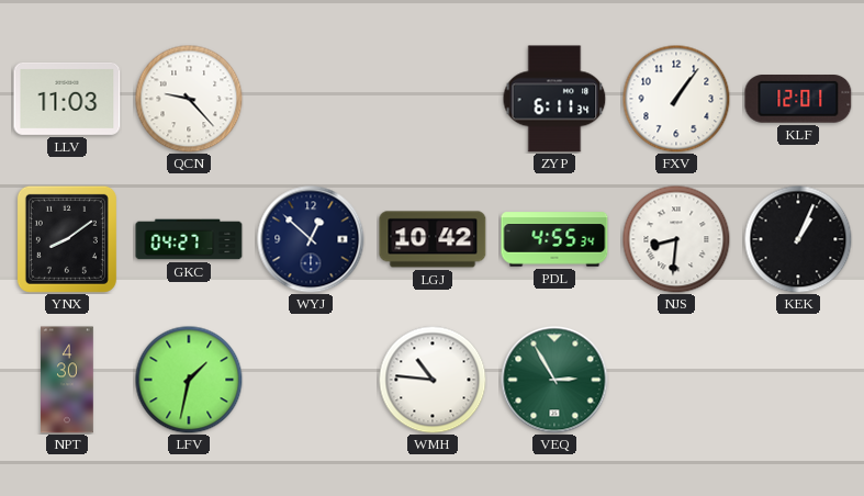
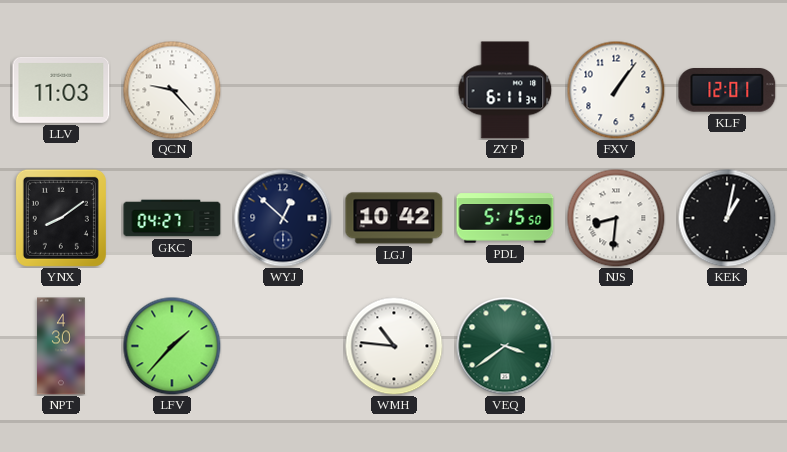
PDL: 4:55 -> 5:15 (505, 218)
KEK: 1:04 -> 1:02 (727, 218)
LFV: 1:32 -> 1:37 (172, 346)
VEQ: 2:55 -> 3:39 (505, 346)
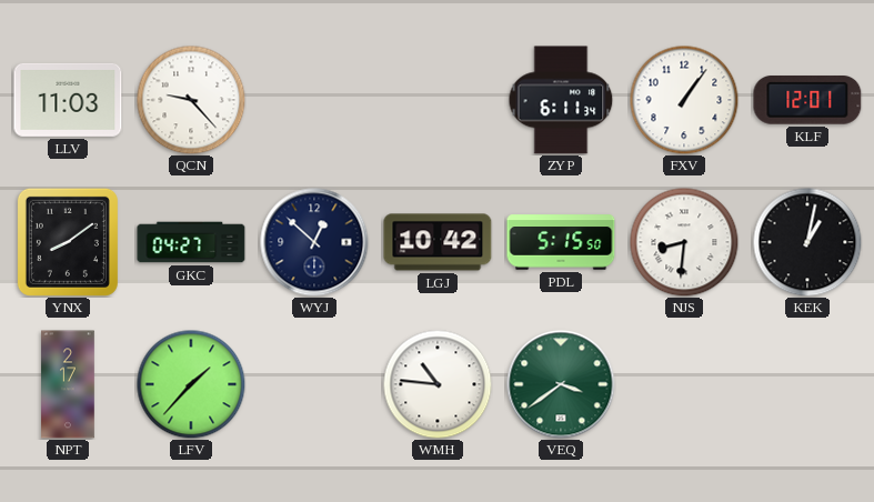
NPT: 4:30 -> 2:17 (68, 384)
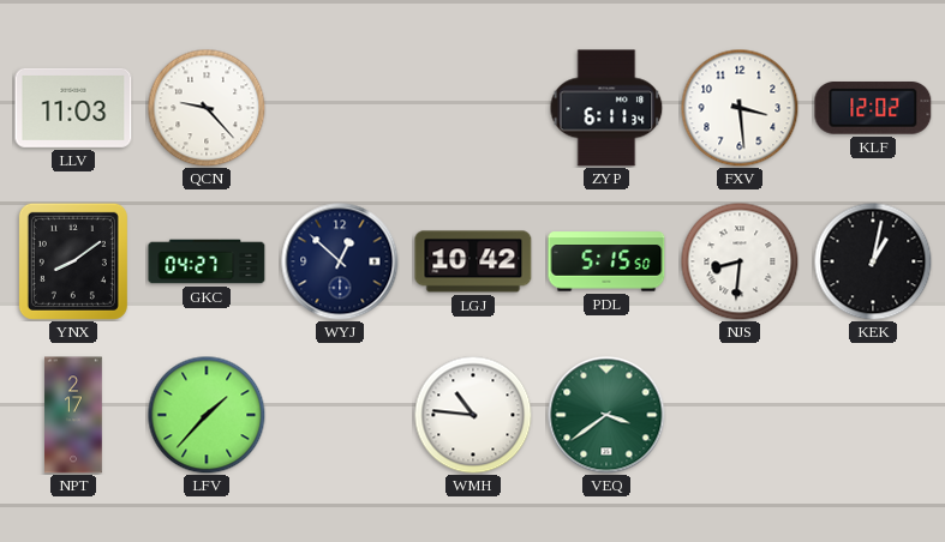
FXV: 1:06 -> 3:29 (740, 108)
KLF: 12:01 -> 12:02 (873, 109)
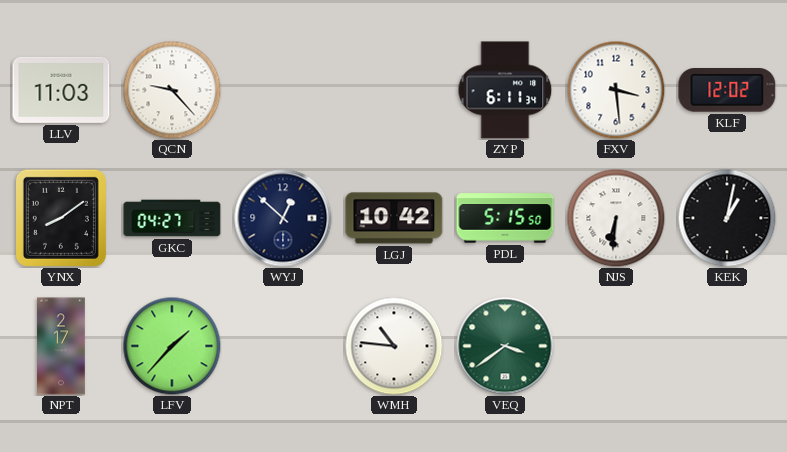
NJS: 8:31 -> 6:31 (616, 218)
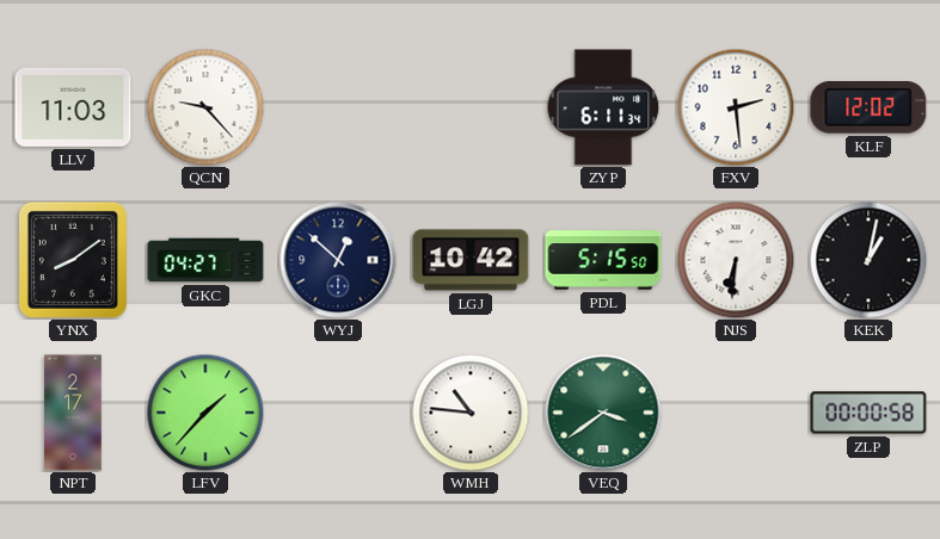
FXV: 3:29 -> 2:29 (736, 107)
ZLP: none -> 00:00 (868, 413)
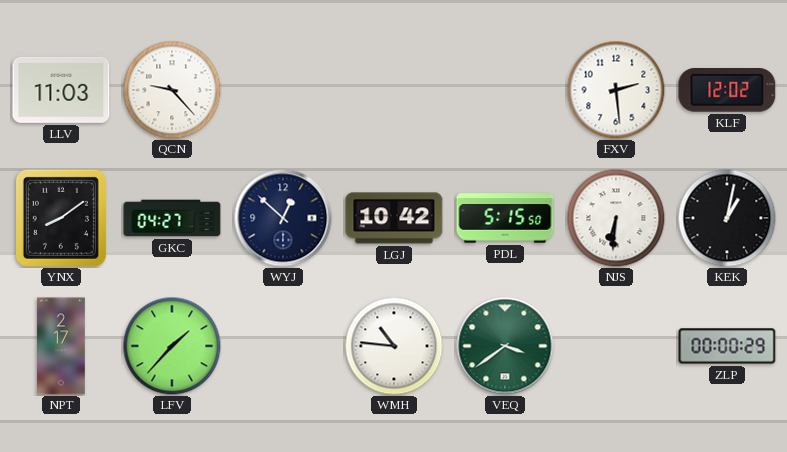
ZYP: 6:11 -> none (603, 107)
ZLP: 00:00:58 -> 00:00:29 (727, 346)
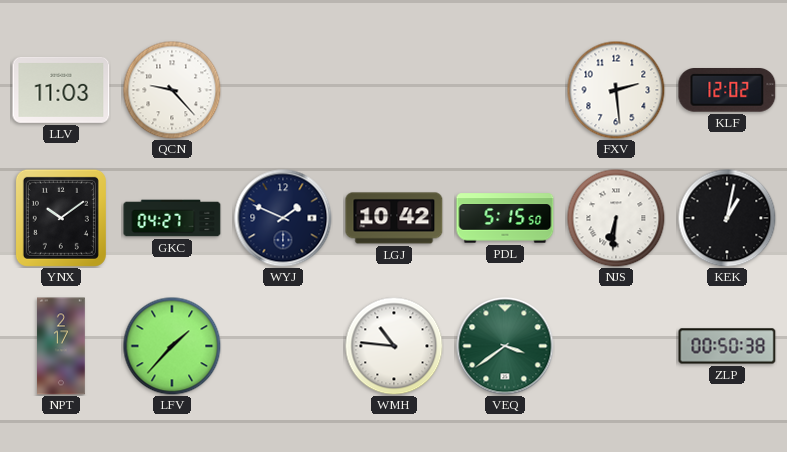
YNX: 8:09 -> 10:09 (61, 218)
WYJ: 12:52 -> 1:49 (283, 218)
ZLP: 00:00 -> 00:50 (727, 346)
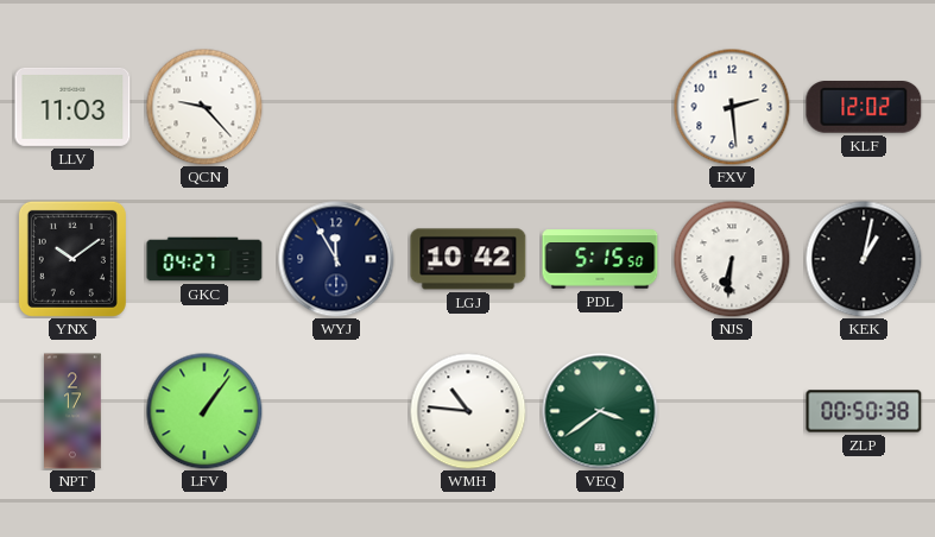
WYJ: 1:49 -> 11:55 (336, 259)
LFV: 1:37 -> 1:06 (204, 411)
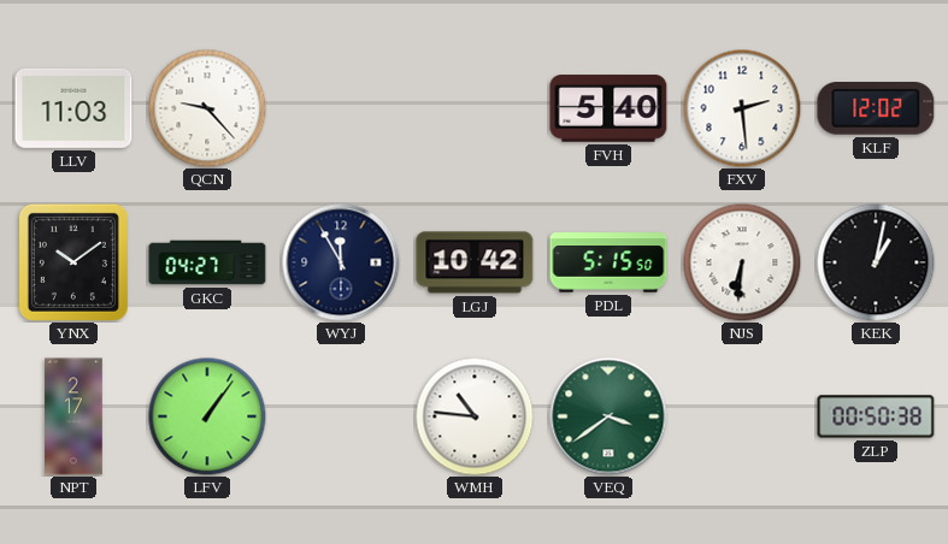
FVH: none -> 5:40 (608, 108)
